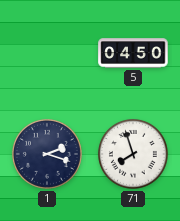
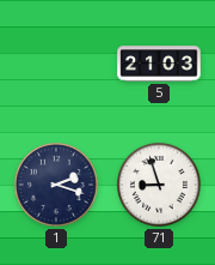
5: 04:50 -> 21:03 (159, 64)
71: 7:57 -> 8:57 (159, 185)
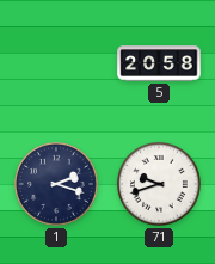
5: 21:03 -> 20:58 (159, 63)
71: 8:57 -> 9:42 (159, 184)
